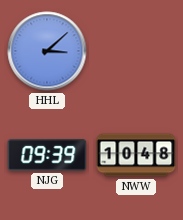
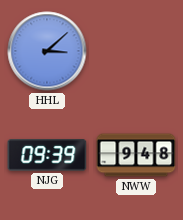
NWW: 10:48 -> 9:48 (136, 155)
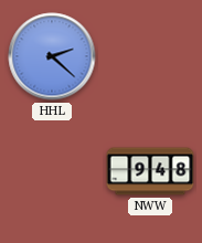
HHL: 3:08 -> 2:22 (52, 56)
NJG: 09:39 -> none (47, 155)
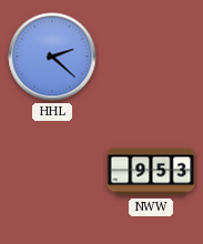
NWW: 9:48 -> 9:53 (151, 172)
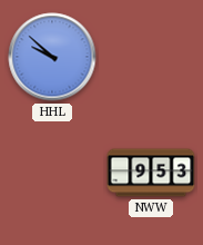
HHL: 2:22 -> 9:52 (52, 57)
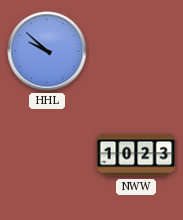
NWW: 9:53 -> 10:23 (136, 155)
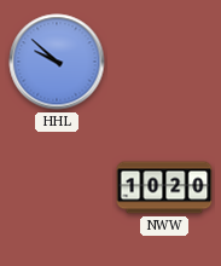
NWW: 10:23 -> 10:20 (164, 187)
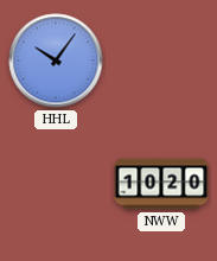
HHL: 9:52 -> 10:06 (56, 61)
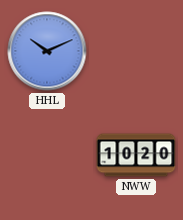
HHL: 10:06 -> 10:11 (47, 51)
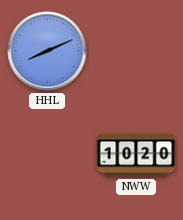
HHL: 10:11 -> 8:11 (47, 51)
